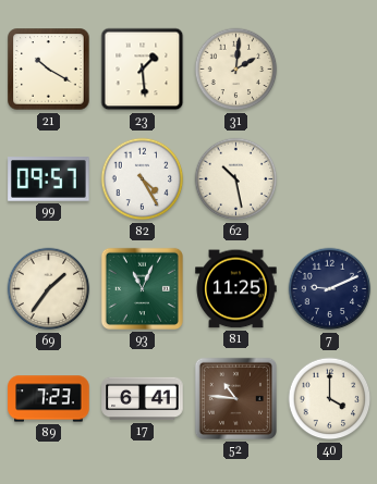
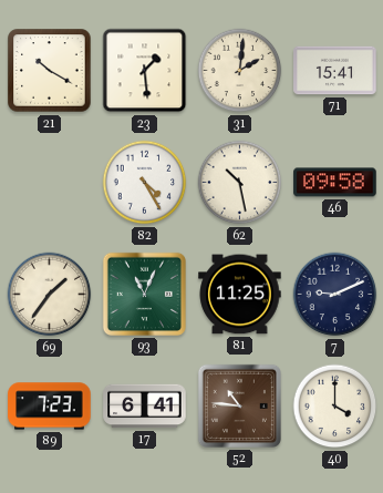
71: none -> 15:41 (335, 71)
99: 09:57 -> none (49, 179)
46: none -> 09:58 (335, 183)
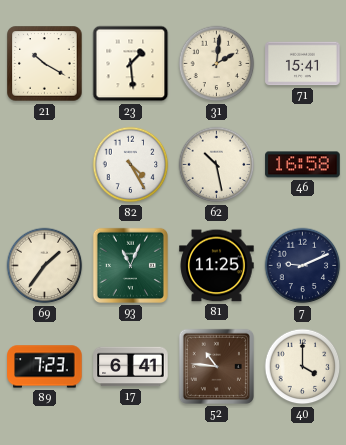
46: 09:58 -> 16:58 (303, 165)
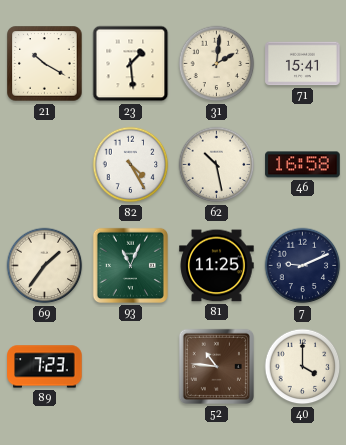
17: 6:41 -> none (131, 367)
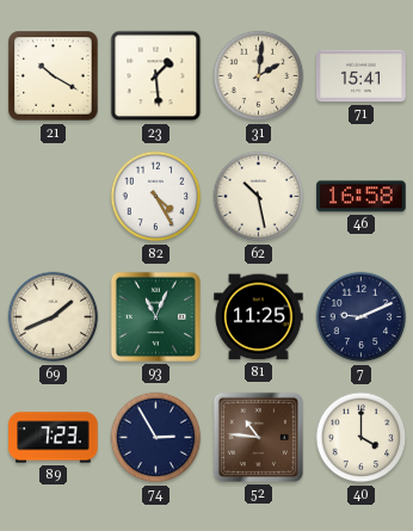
69: 1:36 -> 1:41 (54, 317)
74: none -> 2:55 (156, 438)
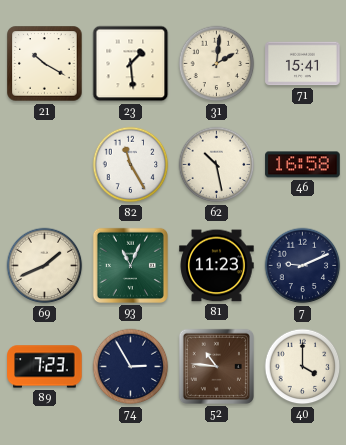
82: 4:25 -> 11:25 (131, 165)
81: 11:25 -> 11:23 (217, 266)
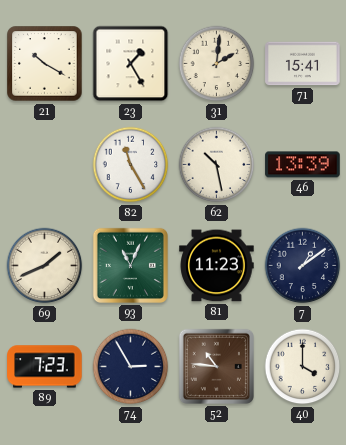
23: 1:29 -> 1:25 (131, 64)
46: 16:58 -> 13:39 (303, 165)
7: 9:11 -> 1:09 (303, 266)
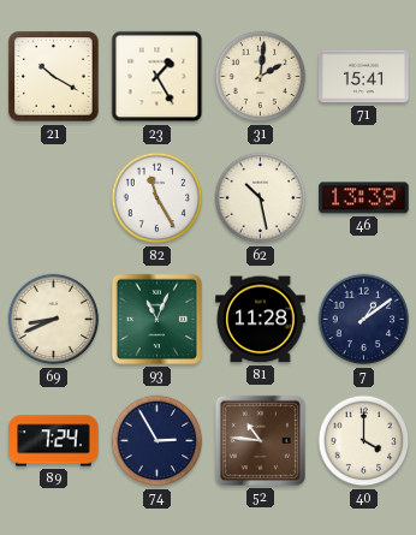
69: 1:41 -> 8:41 (54, 320)
81: 11:23 -> 11:28 (261, 320)
89: 7:23 -> 7:24 (54, 441)
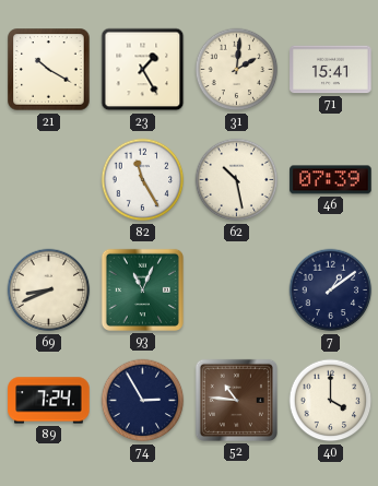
46: 13:39 -> 07:39 (331, 180)
81: 11:28 -> none (261, 320)
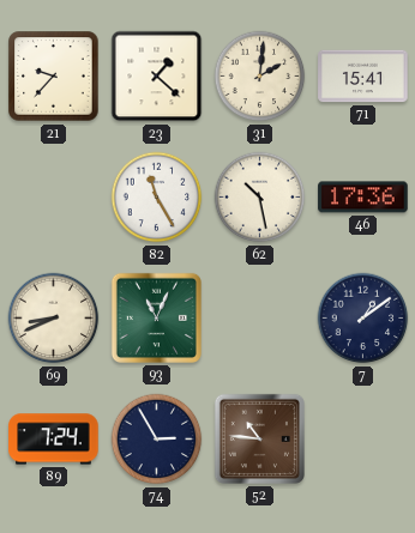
21: 10:20 -> 9:37 (54, 77)
23: 1:25 -> 1:22 (157, 77)
46: 07:39 -> 17:36 (363, 198)
40: 4:00 -> none (331, 401)
